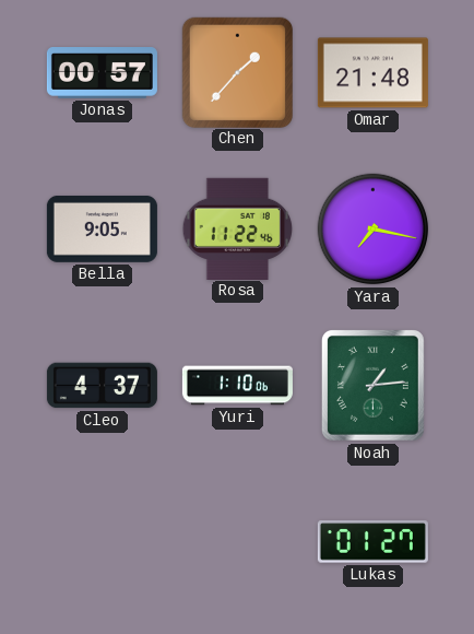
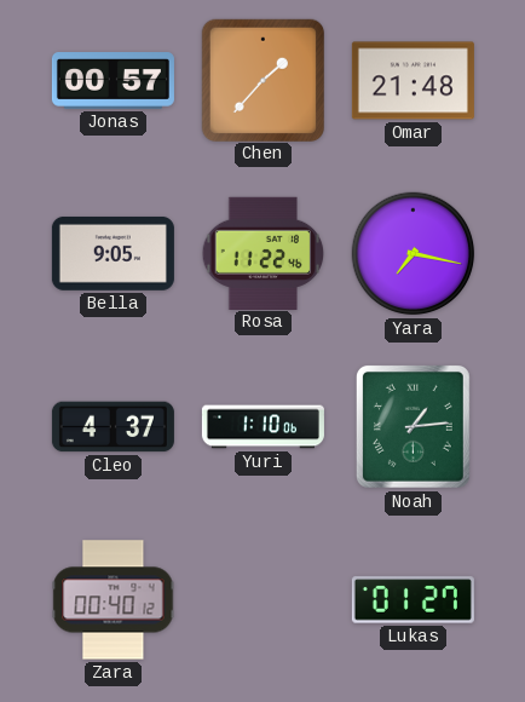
Zara: none -> 00:40 (114, 600)
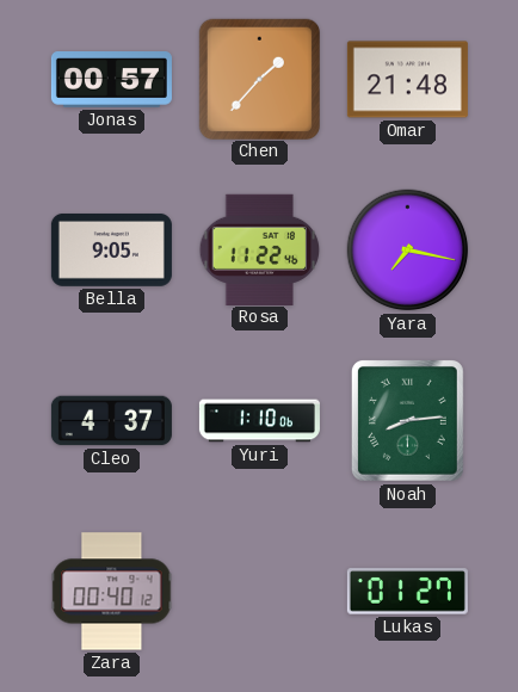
Noah: 1:14 -> 8:14 (407, 420)
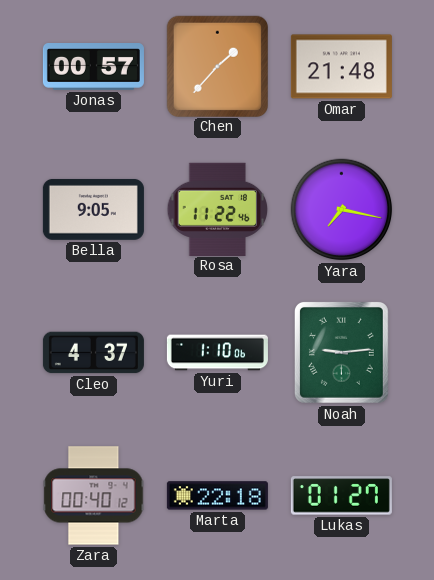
Noah: 8:14 -> 9:14 (341, 352)
Marta: none -> 22:18 (217, 496)
